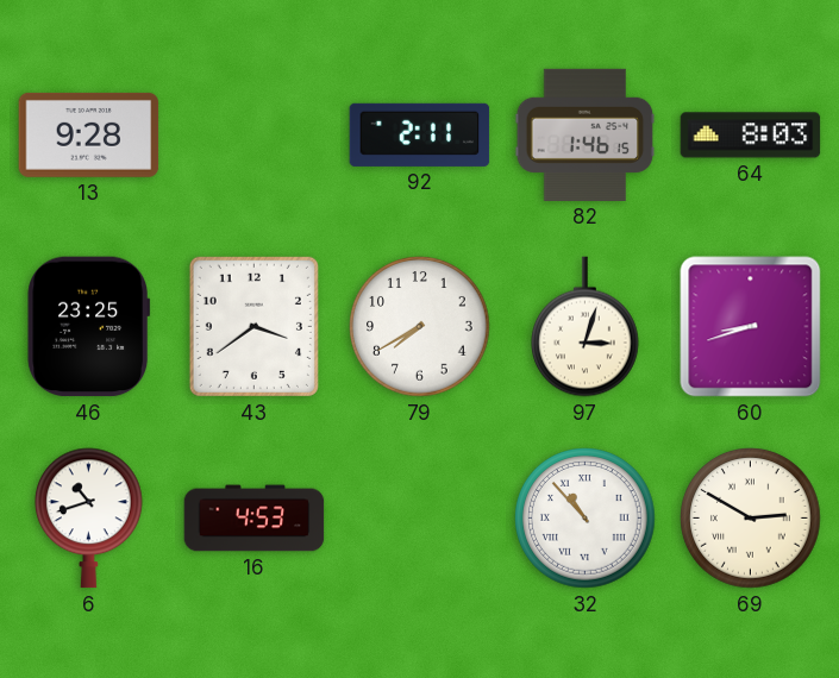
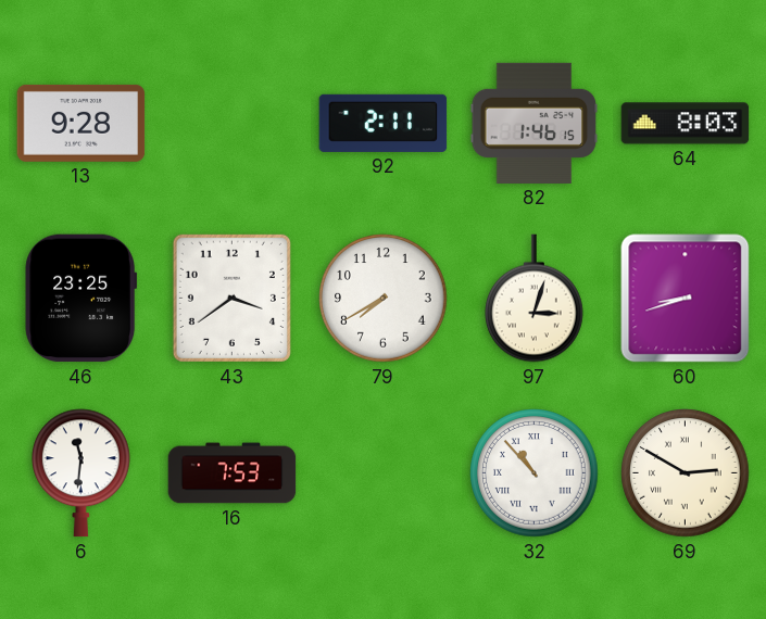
6: 10:42 -> 11:31 (81, 473)
16: 4:53 -> 7:53 (233, 473)
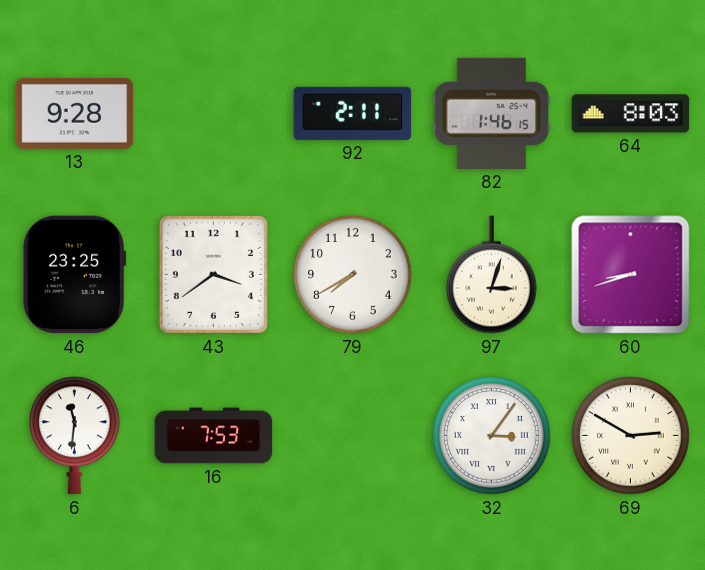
32: 10:53 -> 3:06 (492, 436)
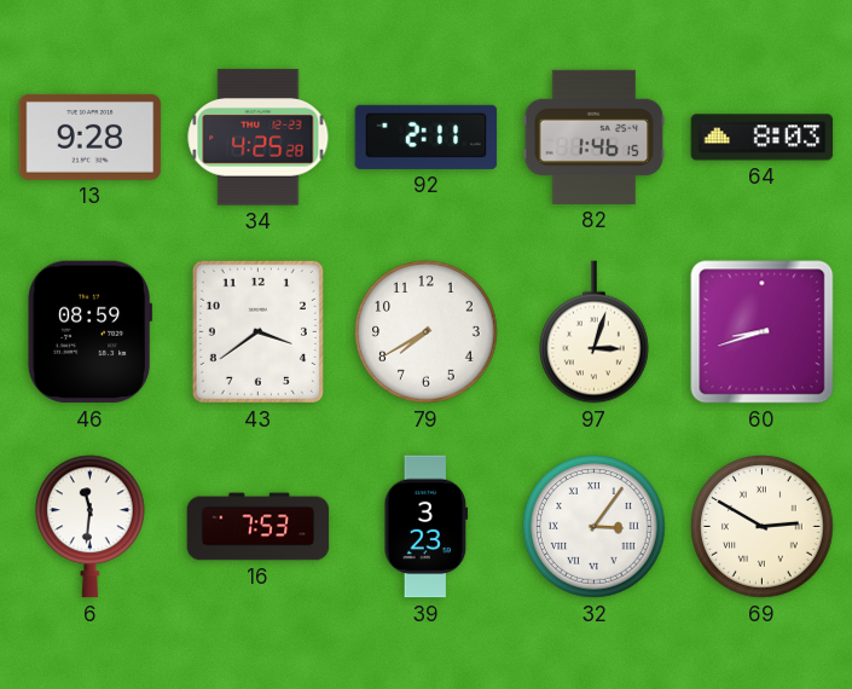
34: none -> 4:25 (259, 138)
46: 23:25 -> 08:59 (91, 332)
39: none -> 3:23 (427, 527)
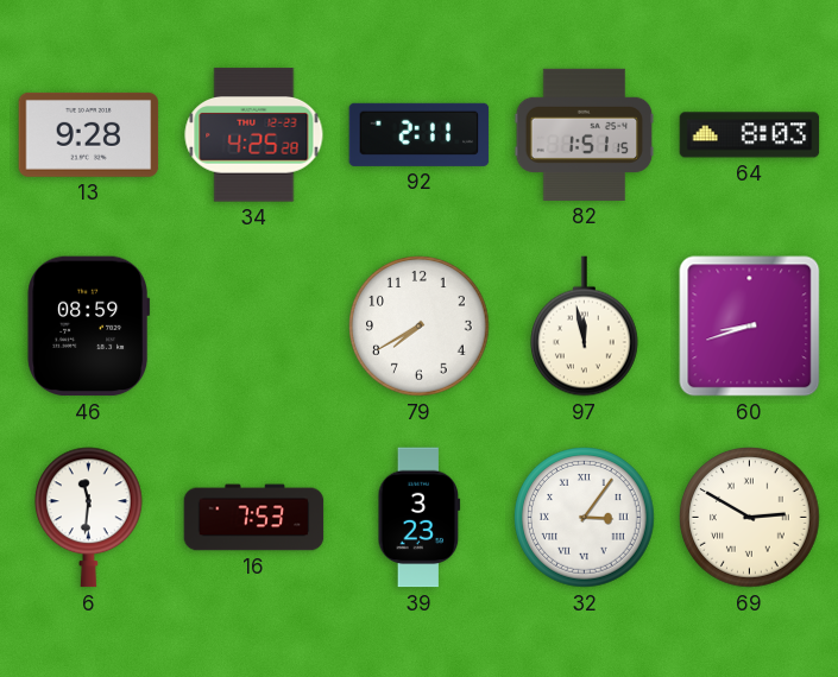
82: 1:46 -> 1:51 (585, 134)
43: 3:39 -> none (257, 331)
97: 3:03 -> 11:58 (585, 327)
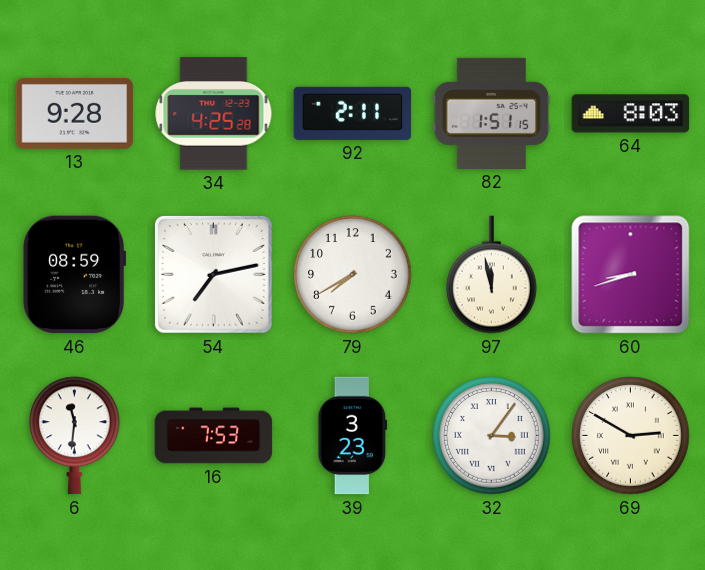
54: none -> 7:13 (213, 274)
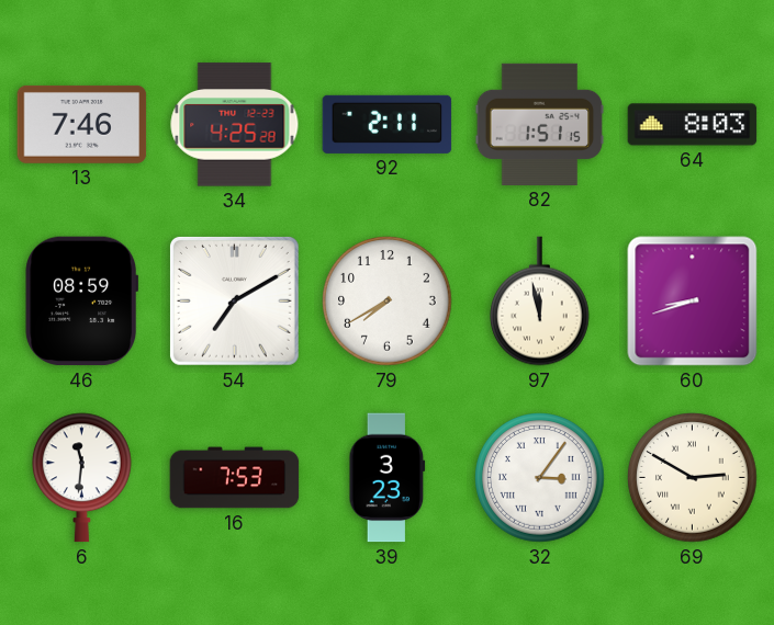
13: 9:28 -> 7:46 (82, 124)
54: 7:13 -> 7:10 (234, 300)
